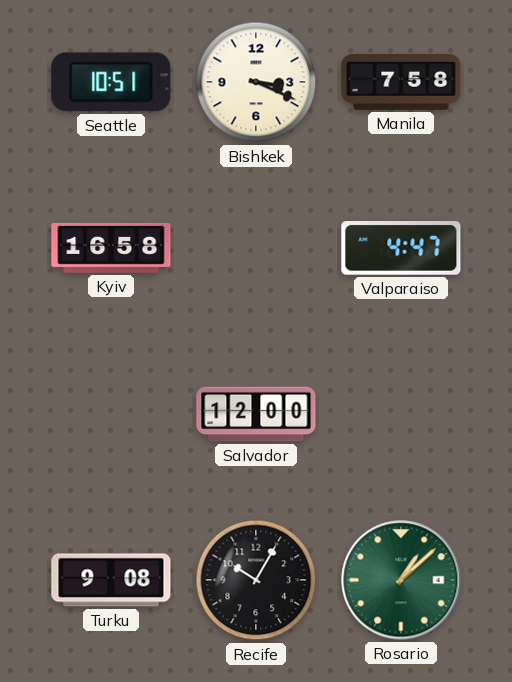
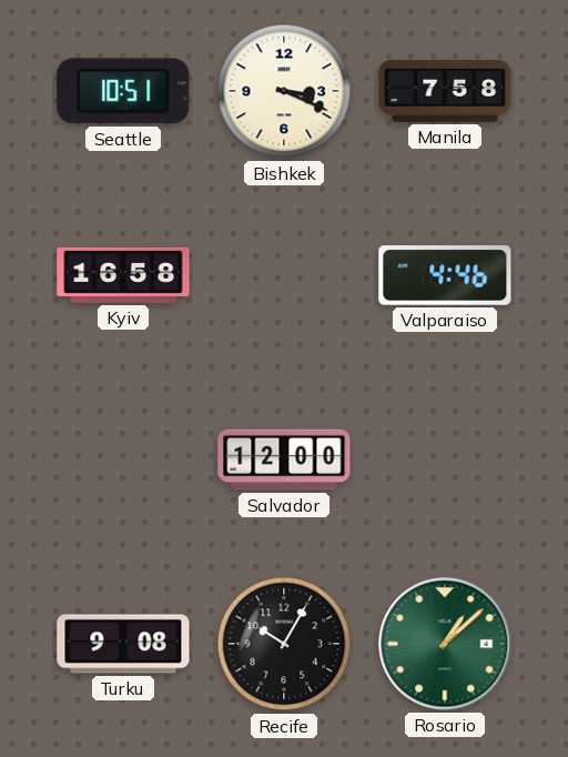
Valparaiso: 4:47 -> 4:46 (445, 276)
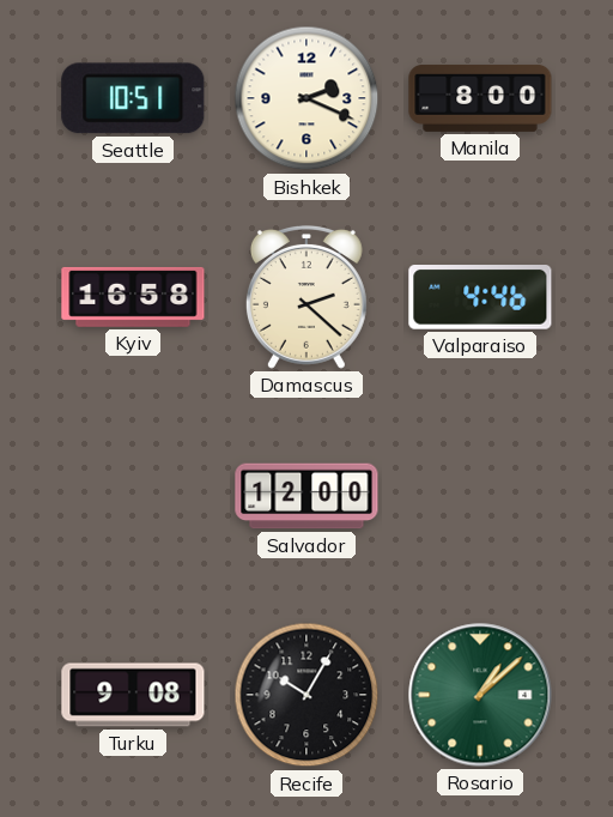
Bishkek: 3:19 -> 2:19 (306, 98)
Manila: 7:58 -> 8:00 (480, 98)
Damascus: none -> 2:22 (306, 297)
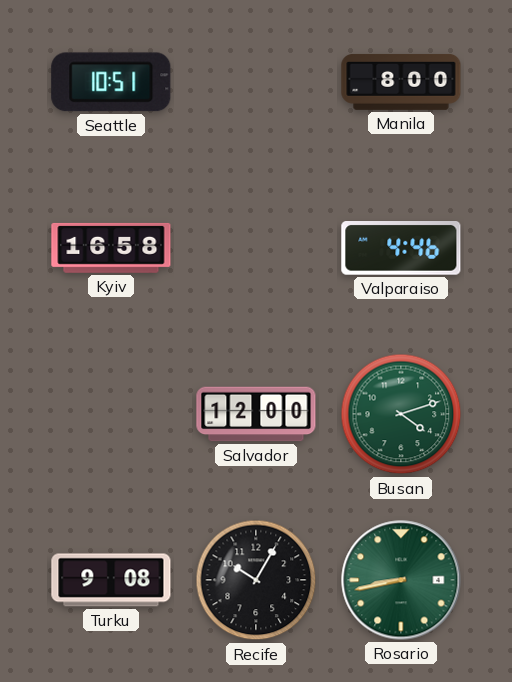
Bishkek: 2:19 -> none (306, 98)
Damascus: 2:22 -> none (306, 297)
Busan: none -> 4:12 (401, 414)
Rosario: 1:08 -> 8:43 (401, 580)
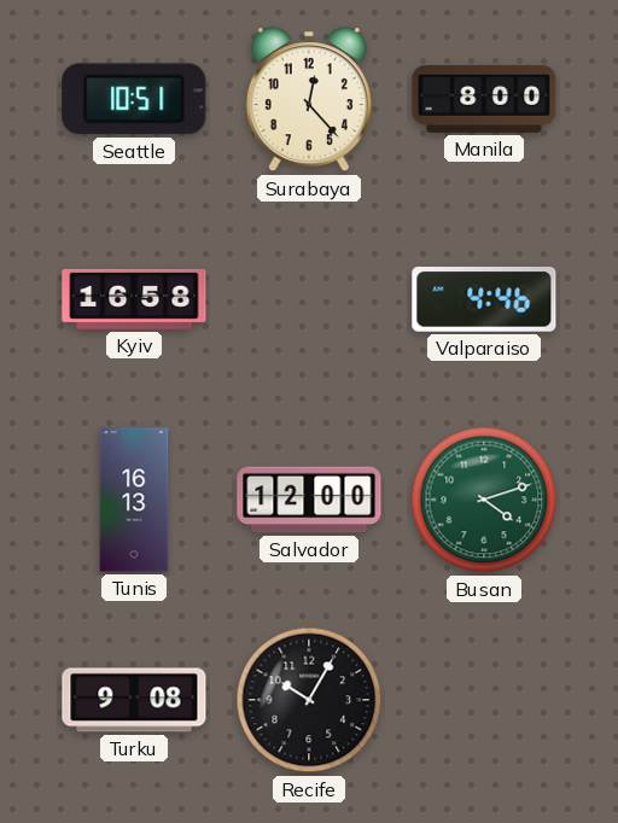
Surabaya: none -> 12:23 (309, 100)
Tunis: none -> 16:13 (134, 500)
Rosario: 8:43 -> none (401, 580)
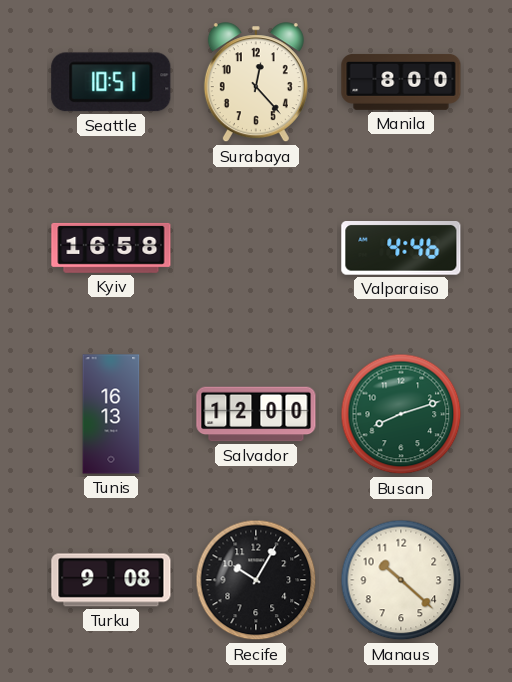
Busan: 4:12 -> 8:12 (401, 414)
Manaus: none -> 10:22 (401, 580)
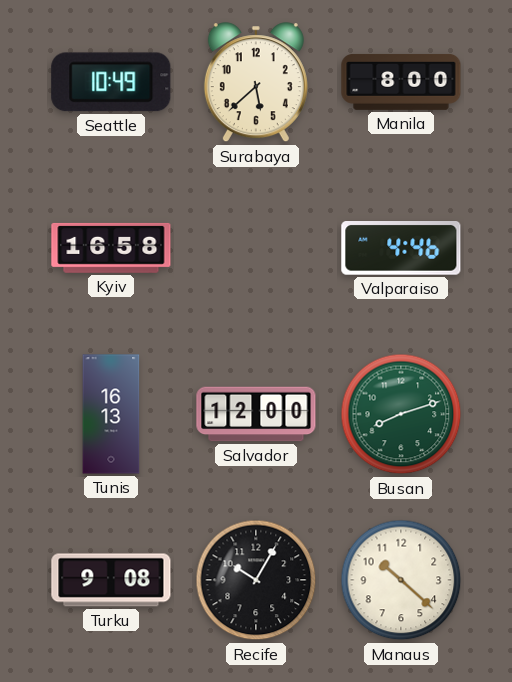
Seattle: 10:51 -> 10:49 (111, 82)
Surabaya: 12:23 -> 5:38 (256, 83)
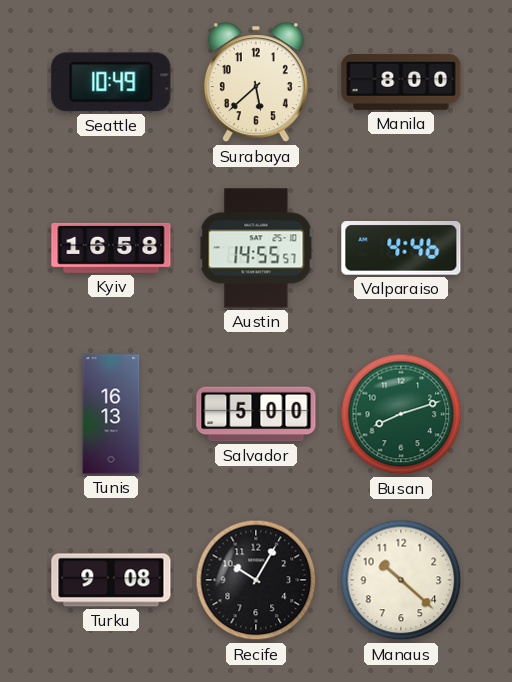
Austin: none -> 14:55 (256, 248)
Salvador: 12:00 -> 5:00 (256, 414)
